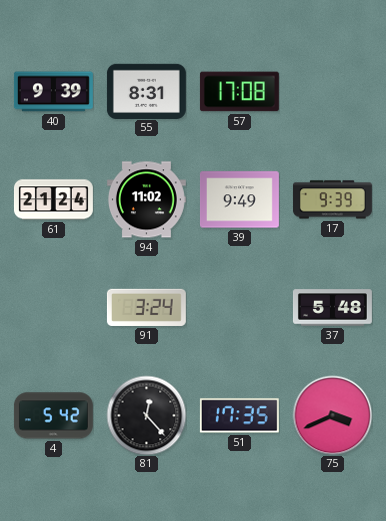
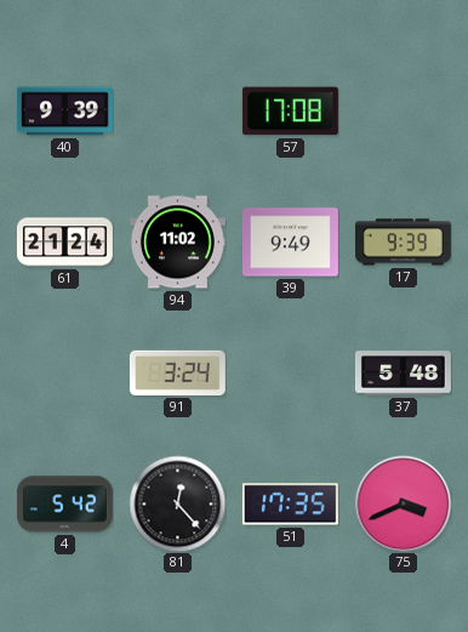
55: 8:31 -> none (146, 91)
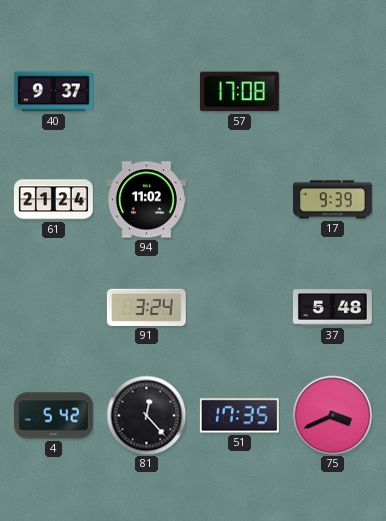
40: 9:39 -> 9:37 (53, 92)
39: 9:49 -> none (290, 243)
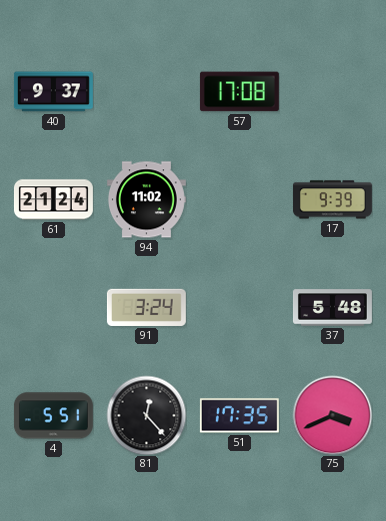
4: 5:42 -> 5:51 (53, 416)
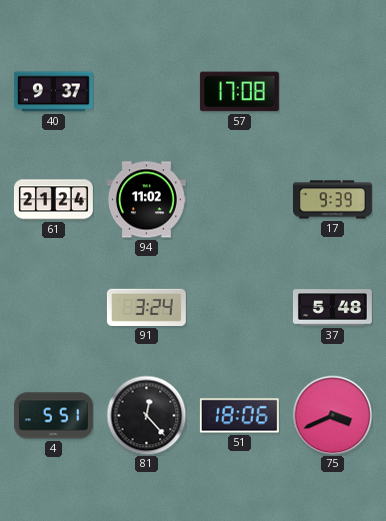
51: 17:35 -> 18:06 (239, 416)
